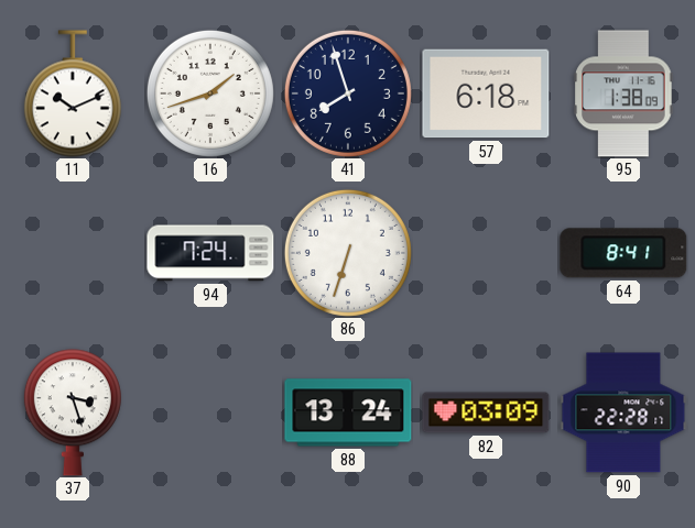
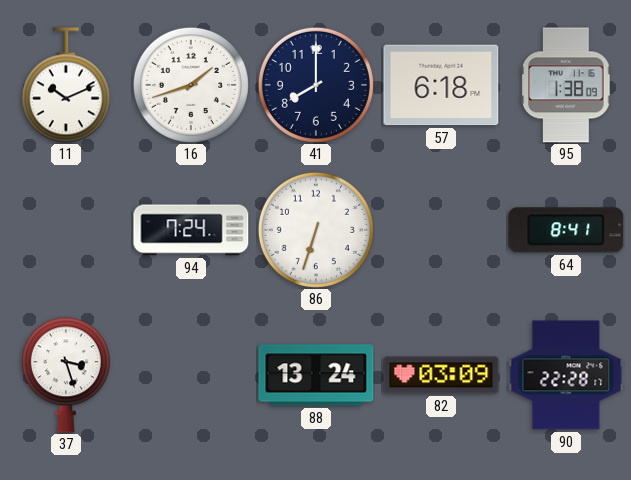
41: 7:57 -> 8:00 (316, 85)
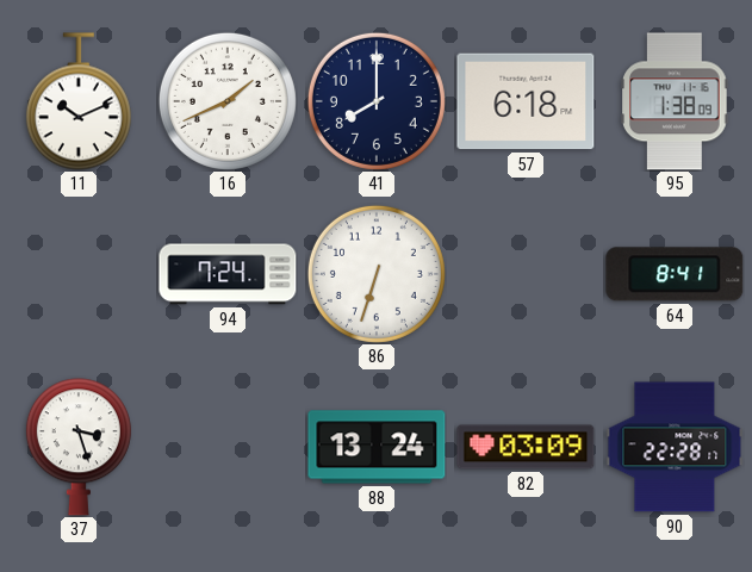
16: 1:42 -> 1:41 (228, 101)
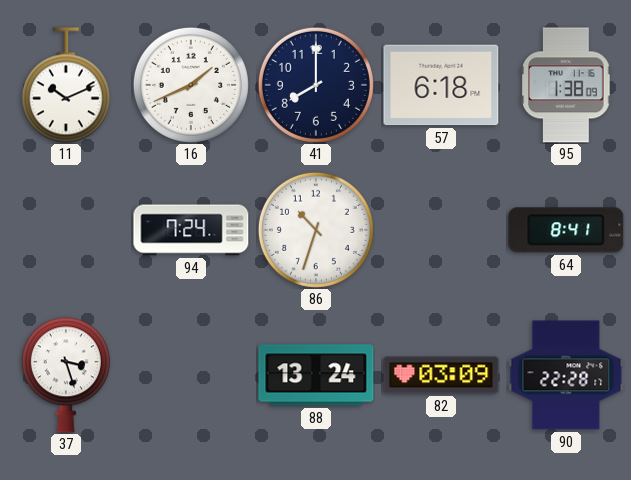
86: 6:33 -> 10:33 (316, 230)
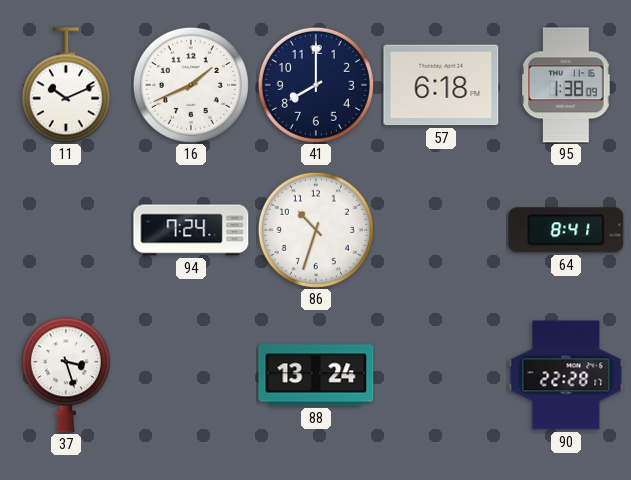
82: 03:09 -> none (441, 375)
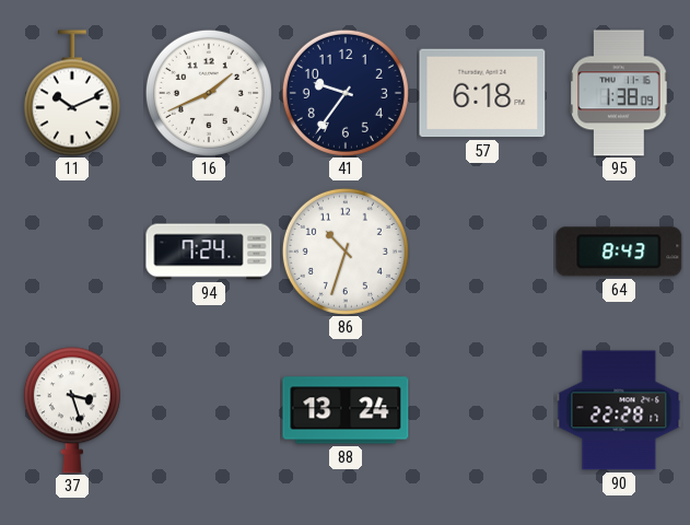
41: 8:00 -> 9:36 (346, 93)
64: 8:41 -> 8:43 (619, 252)
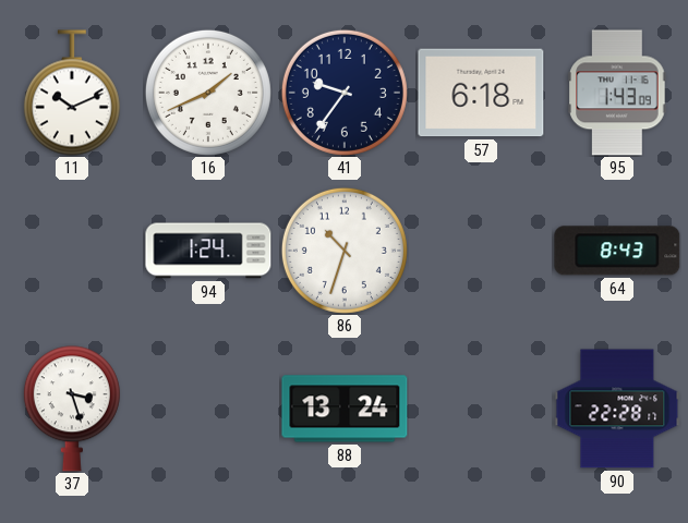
95: 1:38 -> 1:43 (617, 93)
94: 7:24 -> 1:24 (208, 251)
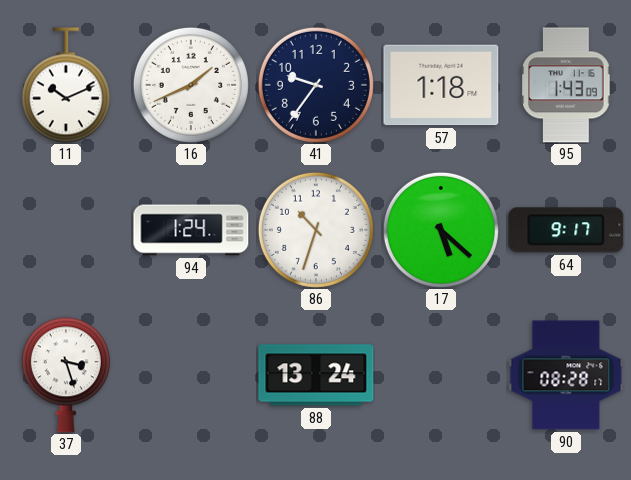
57: 6:18 -> 1:18 (441, 85)
17: none -> 5:22 (441, 230)
64: 8:43 -> 9:17 (566, 230)
90: 22:28 -> 08:28 (566, 375)
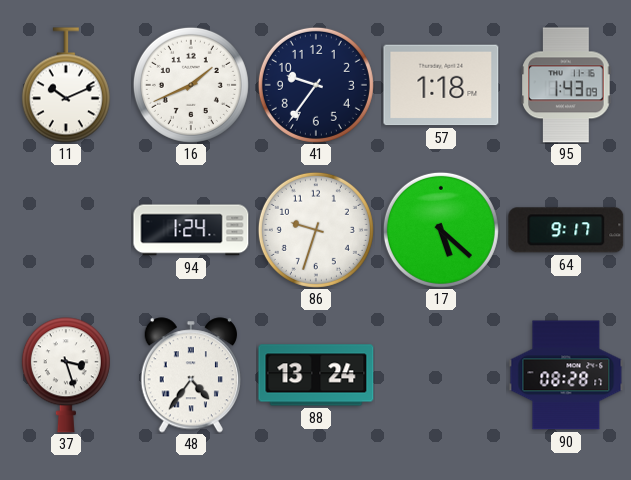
86: 10:33 -> 9:33 (316, 230)
48: none -> 4:36 (190, 375)
